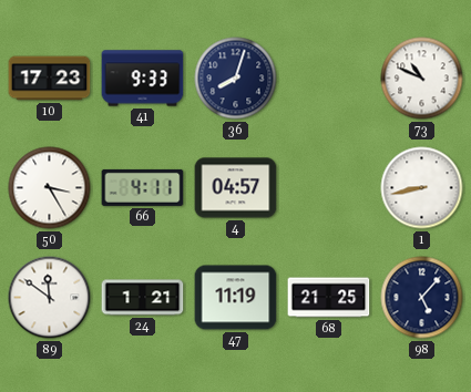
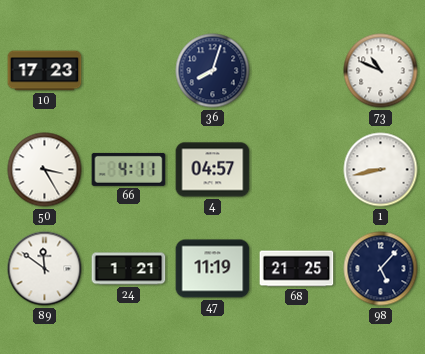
41: 9:33 -> none (143, 79)
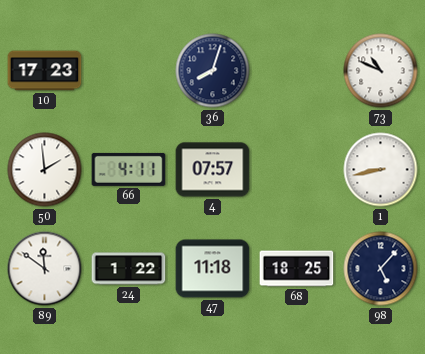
50: 3:25 -> 1:59 (45, 170)
4: 04:57 -> 07:57 (213, 170)
24: 1:21 -> 1:22 (129, 269)
47: 11:19 -> 11:18 (213, 269)
68: 21:25 -> 18:25 (297, 269)
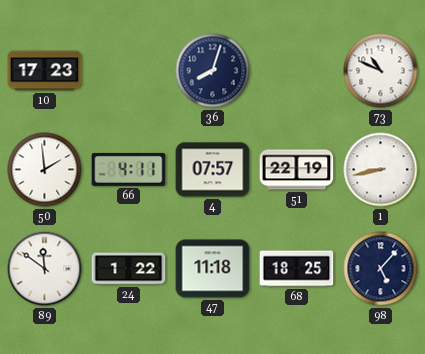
51: none -> 22:19 (297, 170)
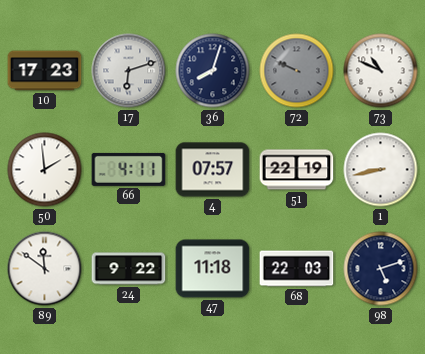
17: none -> 6:12 (129, 71)
72: none -> 9:49 (297, 71)
24: 1:22 -> 9:22 (129, 269)
68: 18:25 -> 22:03 (297, 269)
98: 5:07 -> 5:12 (381, 269)
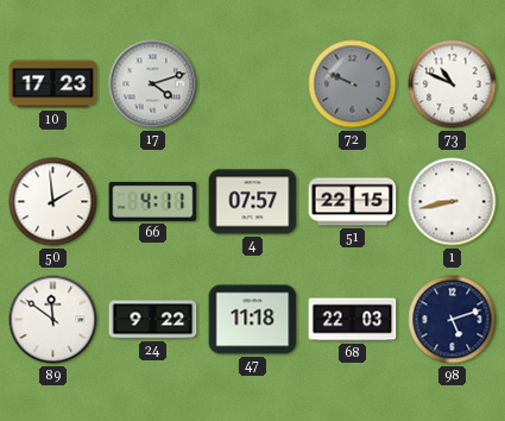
17: 6:12 -> 4:12 (153, 84)
36: 8:03 -> none (213, 71)
51: 22:19 -> 22:15 (353, 202)
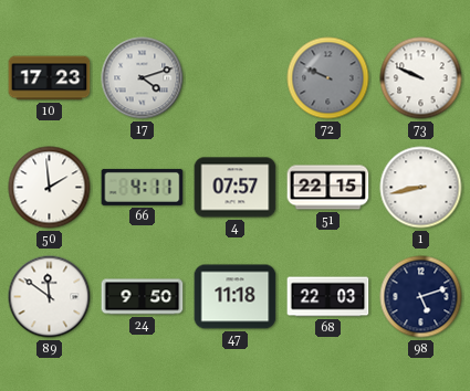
73: 10:49 -> 9:49 (421, 78)
24: 9:22 -> 9:50 (143, 297)
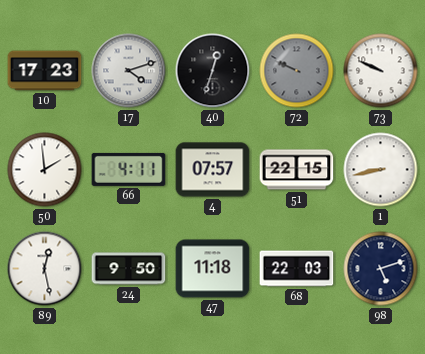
40: none -> 12:33 (213, 71)
89: 11:51 -> 12:28 (45, 269)
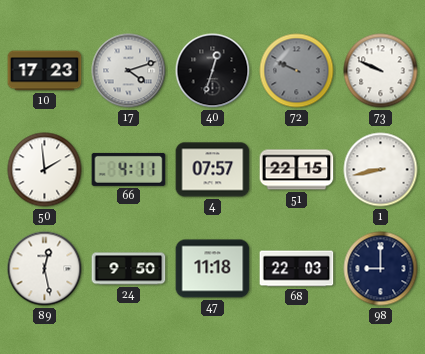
98: 5:12 -> 9:00 (381, 269)
